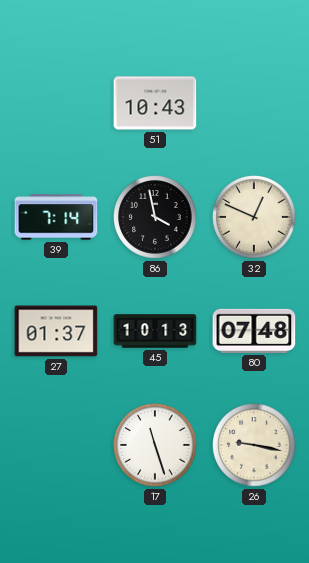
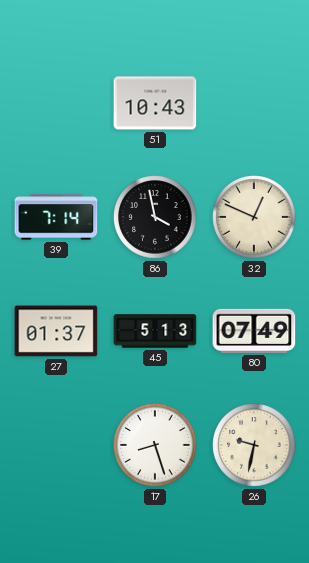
45: 10:13 -> 5:13 (155, 331)
80: 07:48 -> 07:49 (254, 331)
17: 11:27 -> 8:27 (155, 445)
26: 9:17 -> 9:32 (254, 445)
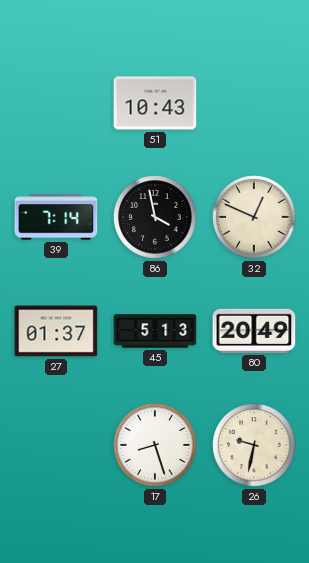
80: 07:49 -> 20:49 (254, 331)
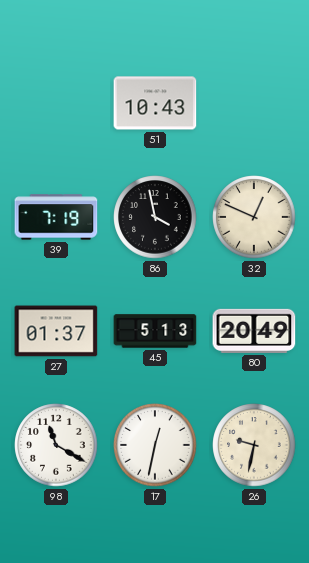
39: 7:14 -> 7:19 (56, 217)
98: none -> 11:20 (56, 445)
17: 8:27 -> 12:32 (155, 445)
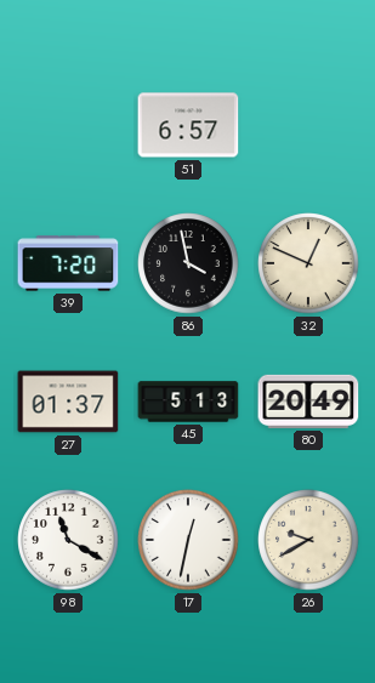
51: 10:43 -> 6:57 (188, 125)
39: 7:19 -> 7:20 (68, 263)
26: 9:32 -> 9:40 (308, 540)
